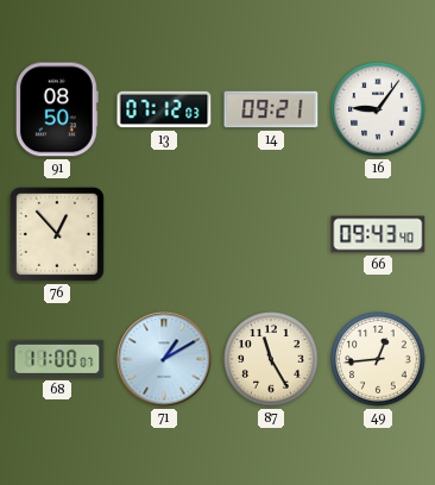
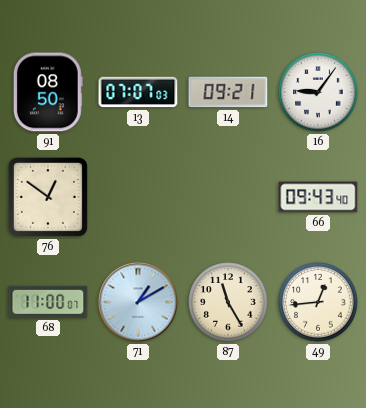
13: 07:12 -> 07:07 (138, 92)
76: 12:53 -> 12:51 (48, 197)
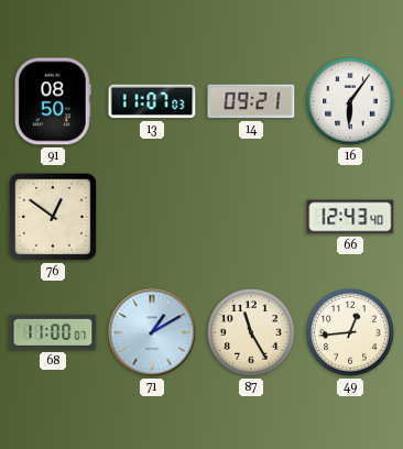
13: 07:07 -> 11:07 (152, 101)
16: 9:06 -> 6:06 (350, 101)
66: 09:43 -> 12:43 (350, 217)
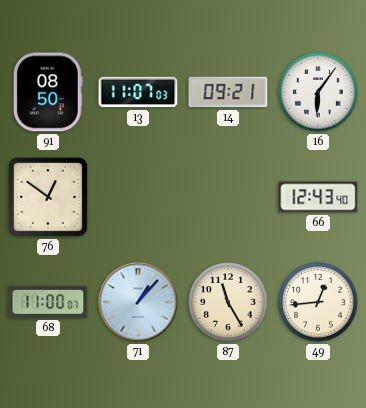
71: 1:10 -> 1:07 (138, 302)
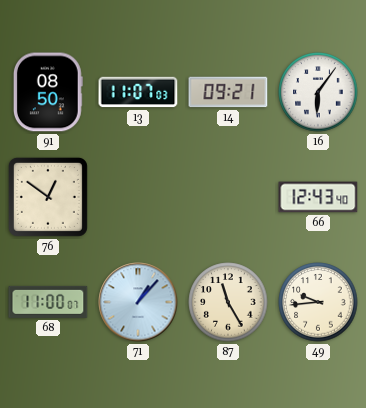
49: 12:44 -> 9:44 (318, 302)
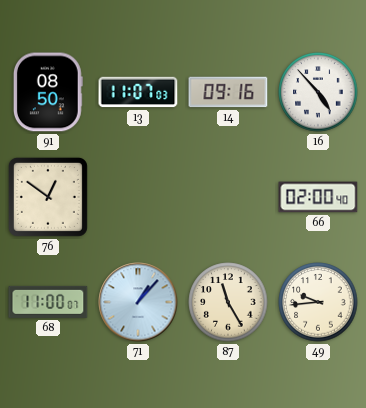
14: 09:21 -> 09:16 (228, 92)
16: 6:06 -> 4:53 (318, 92)
66: 12:43 -> 02:00 (318, 197)
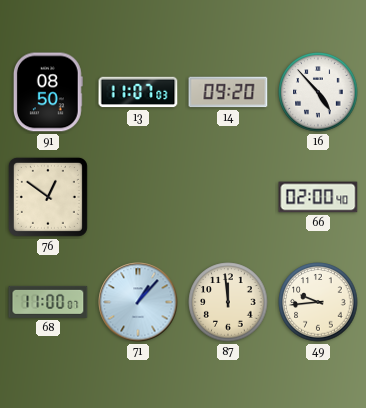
14: 09:16 -> 09:20 (228, 92)
87: 11:25 -> 11:59 (228, 302)
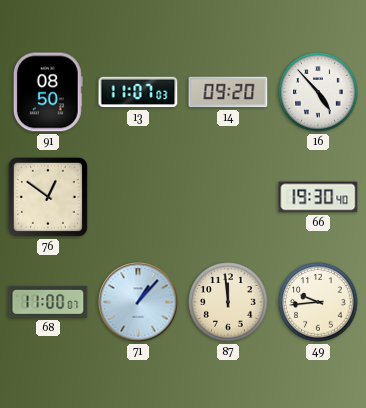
66: 02:00 -> 19:30 (318, 197)
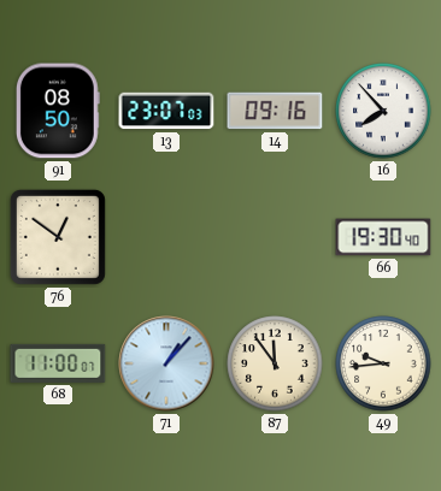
13: 11:07 -> 23:07 (166, 111)
14: 09:20 -> 09:16 (275, 111)
16: 4:53 -> 7:53 (383, 111)
87: 11:59 -> 11:54 (275, 363)
